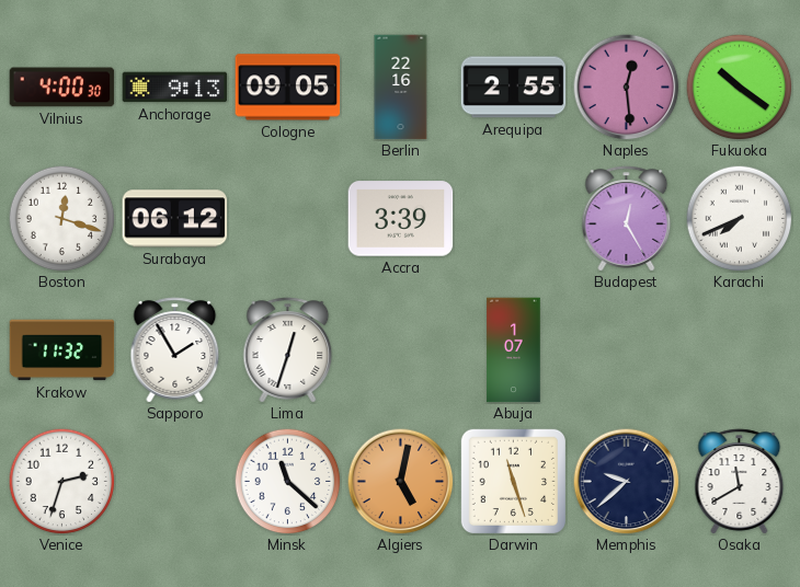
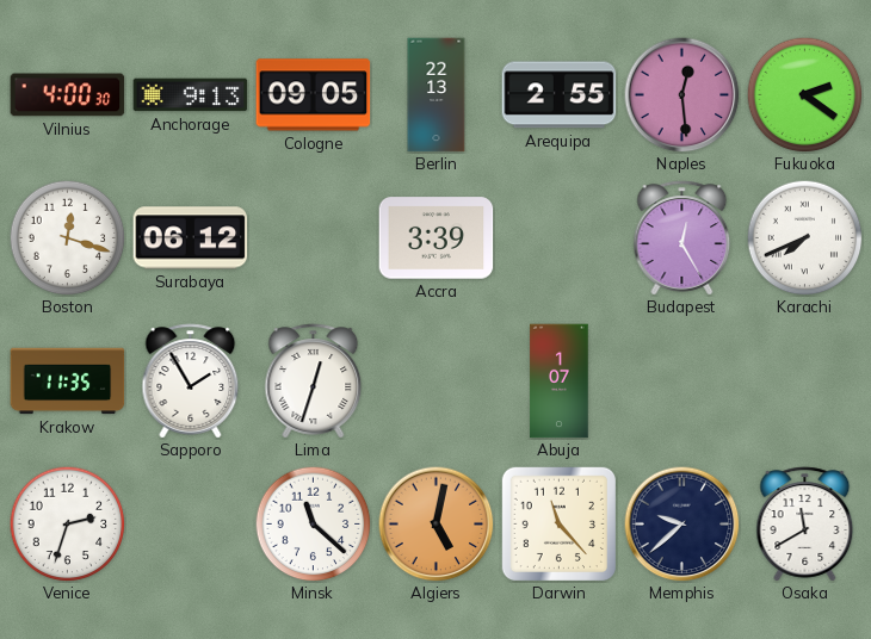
Berlin: 22:16 -> 22:13 (437, 95)
Fukuoka: 10:21 -> 2:21 (804, 94)
Krakow: 11:32 -> 11:35 (68, 381)
Darwin: 11:27 -> 11:23 (558, 523)
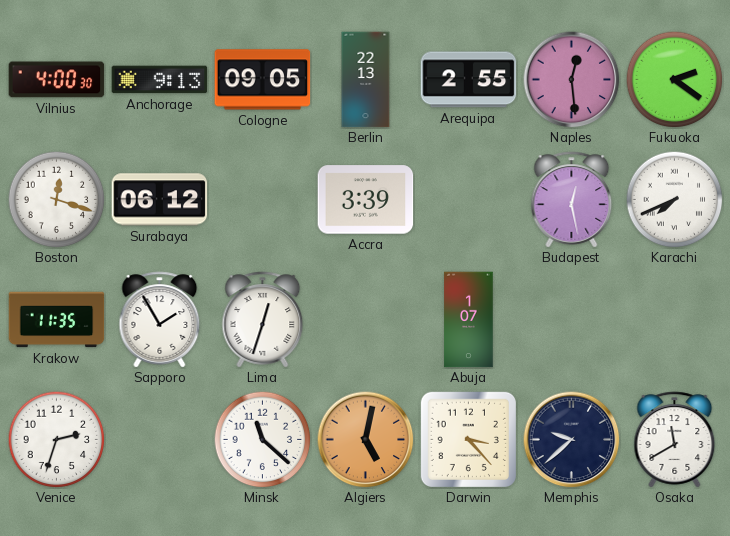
Budapest: 12:25 -> 12:28 (572, 200)
Darwin: 11:23 -> 3:23 (468, 439)
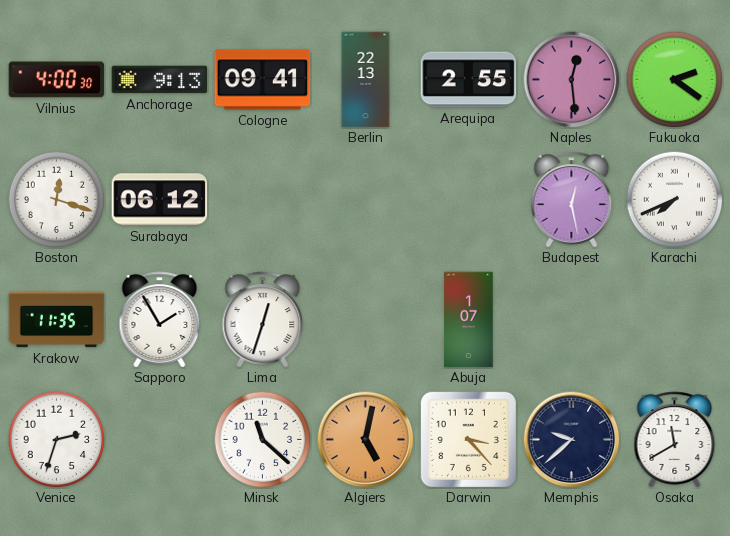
Cologne: 09:05 -> 09:41 (263, 80)
Accra: 3:39 -> none (366, 200)
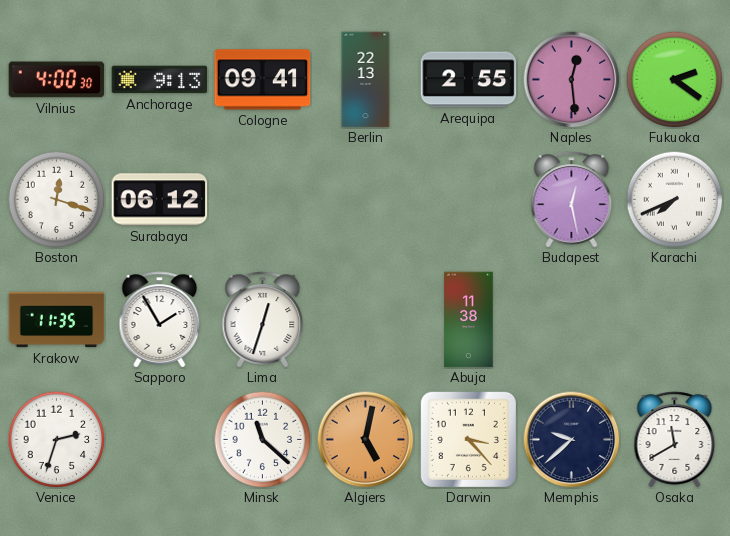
Abuja: 1:07 -> 11:38 (469, 320)
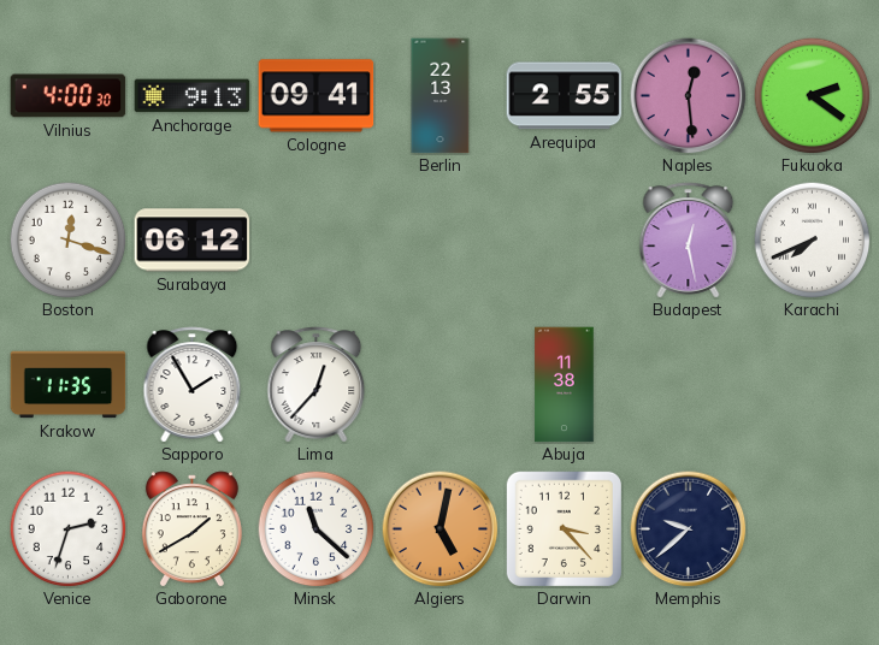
Lima: 12:33 -> 12:37 (317, 385)
Gaborone: none -> 1:40 (191, 529)
Osaka: 11:40 -> none (675, 440)
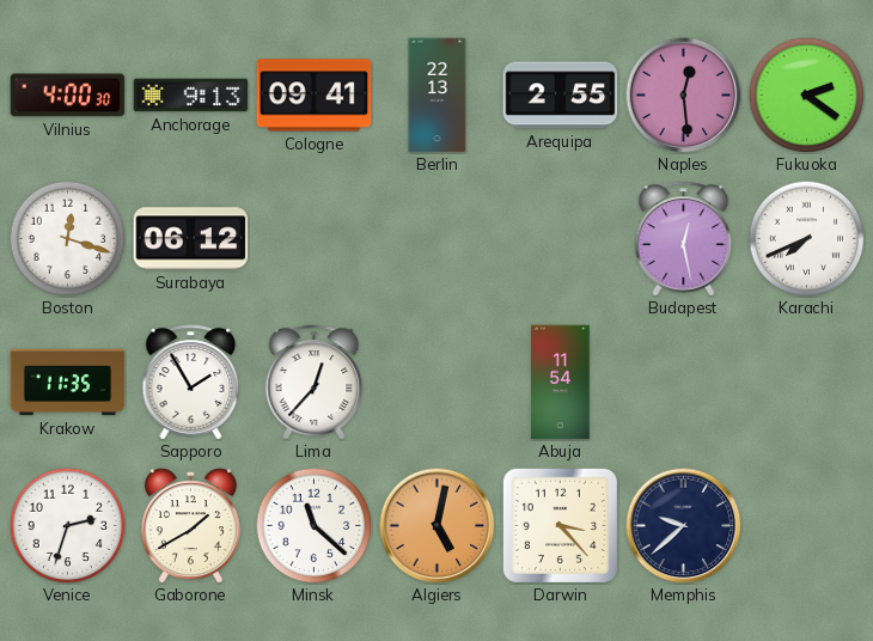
Abuja: 11:38 -> 11:54 (561, 383)
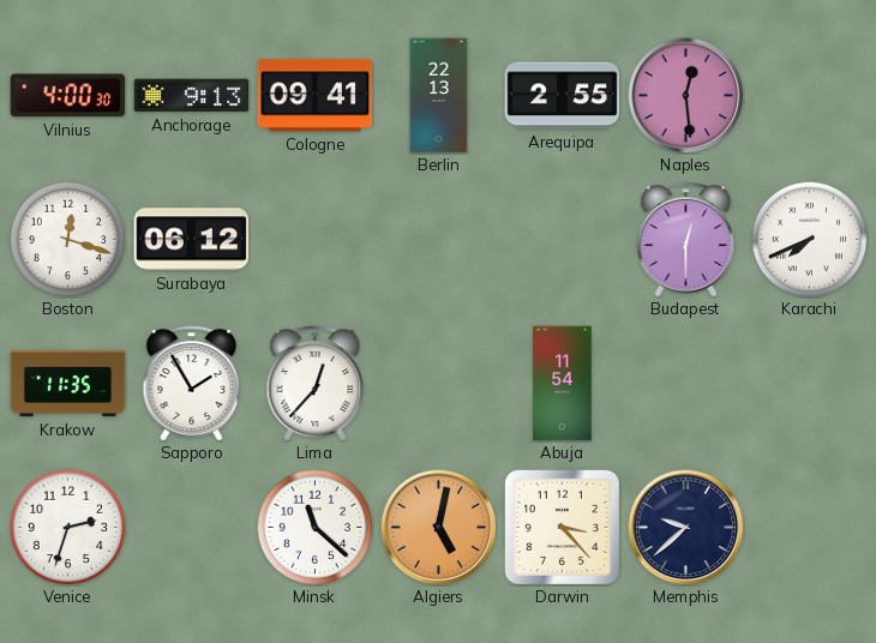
Fukuoka: 2:21 -> none (806, 94)
Budapest: 12:28 -> 12:30 (686, 240)
Gaborone: 1:40 -> none (190, 526)
